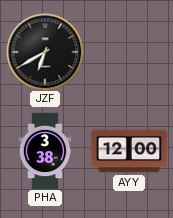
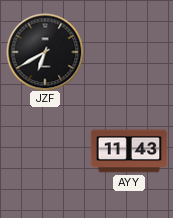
PHA: 3:38 -> none (45, 151)
AYY: 12:00 -> 11:43 (129, 151)
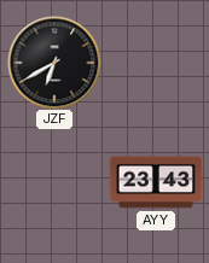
AYY: 11:43 -> 23:43 (156, 182)
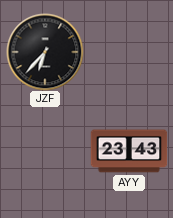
JZF: 6:40 -> 6:37 (45, 52)
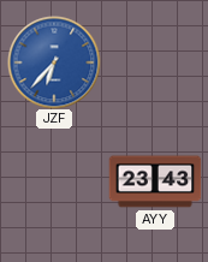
JZF dial: black -> blue (54, 62)
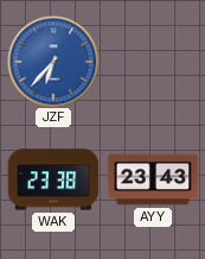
WAK: none -> 23:38 (53, 179)
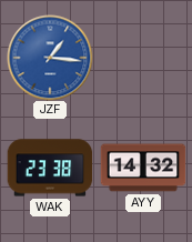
JZF: 6:37 -> 1:16 (50, 58)
AYY: 23:43 -> 14:32 (143, 168)
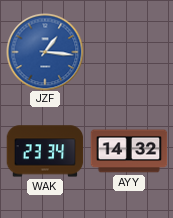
WAK: 23:38 -> 23:34 (45, 151)
